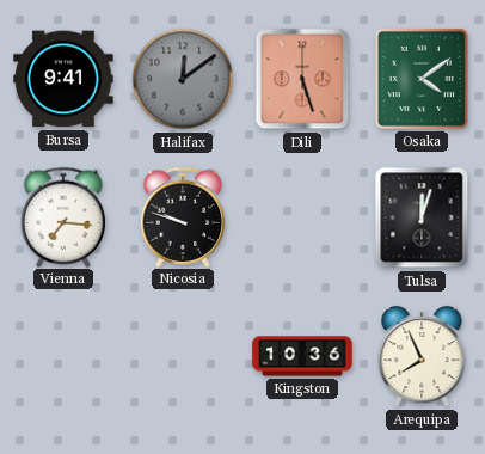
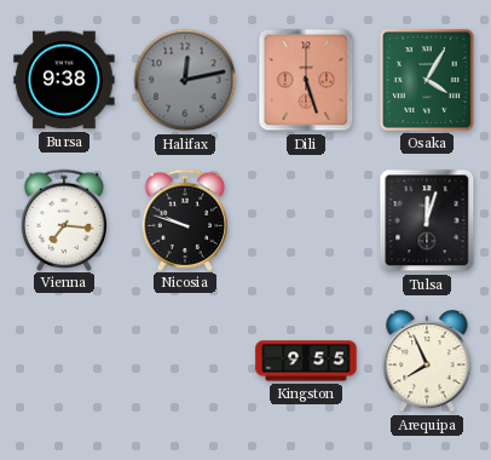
Bursa: 9:41 -> 9:38 (64, 80)
Halifax: 12:09 -> 12:13 (185, 80)
Osaka: 4:09 -> 4:05 (427, 80)
Kingston: 10:36 -> 9:55 (306, 361)
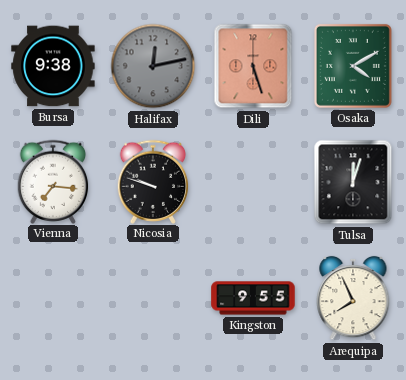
Osaka: 4:05 -> 4:10 (353, 66)
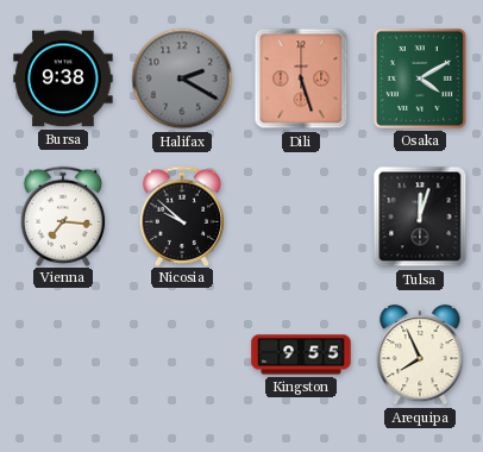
Halifax: 12:13 -> 2:20 (182, 79)
Nicosia: 9:48 -> 9:52 (182, 215)
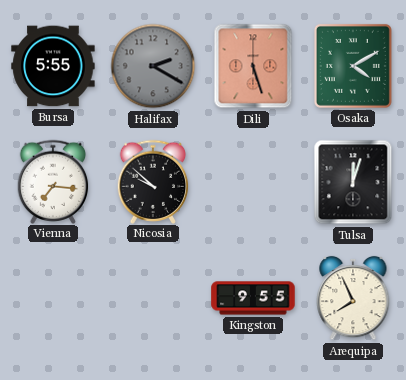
Bursa: 9:38 -> 5:55 (53, 66)
